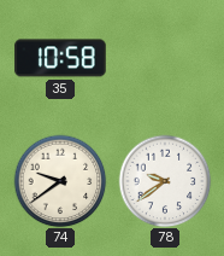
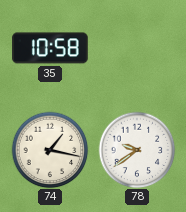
74: 9:39 -> 1:17 (50, 150)
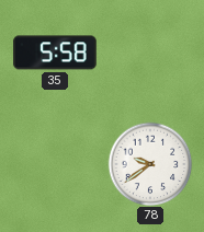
35: 10:58 -> 5:58 (55, 53)
74: 1:17 -> none (50, 150)
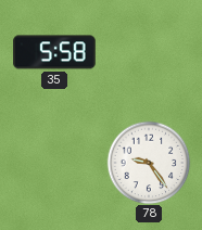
78: 9:39 -> 9:24 (149, 163)
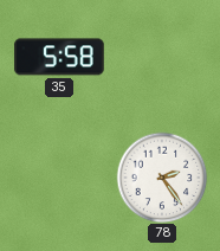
78: 9:24 -> 2:24 (162, 178)
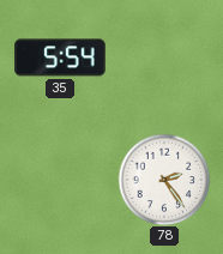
35: 5:58 -> 5:54 (60, 58)
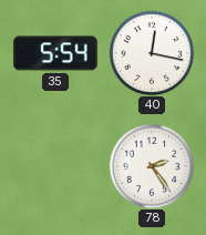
40: none -> 12:17 (152, 53)
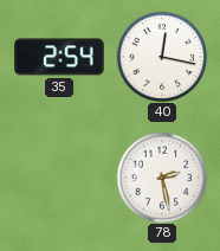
35: 5:54 -> 2:54 (59, 57)
78: 2:24 -> 2:28 (162, 178)
